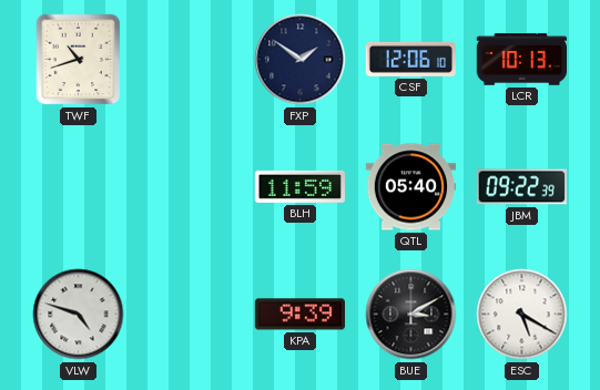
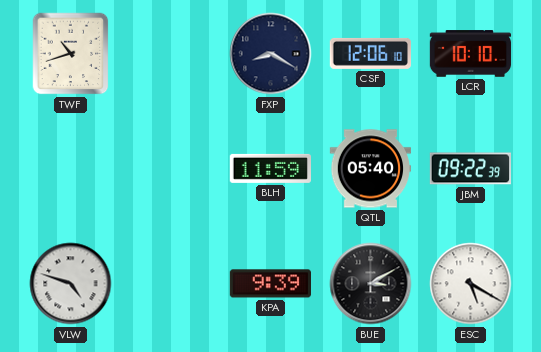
FXP: 1:51 -> 8:20 (271, 54)
LCR: 10:13 -> 10:10 (471, 54)
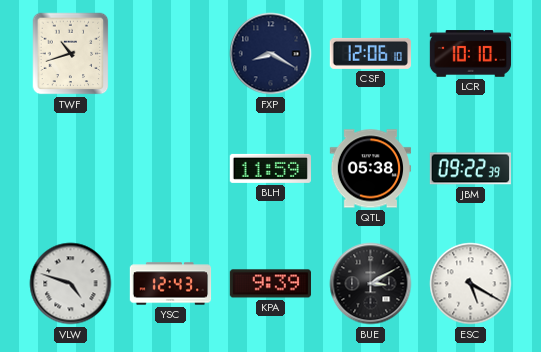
QTL: 05:40 -> 05:38 (370, 169)
YSC: none -> 12:43 (171, 284)
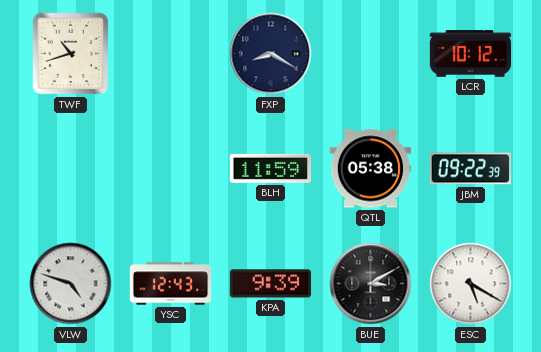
CSF: 12:06 -> none (370, 53)
LCR: 10:10 -> 10:12 (471, 54)
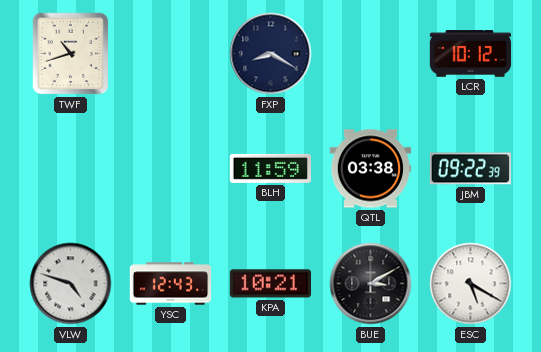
QTL: 05:38 -> 03:38 (370, 169)
KPA: 9:39 -> 10:21 (270, 284)
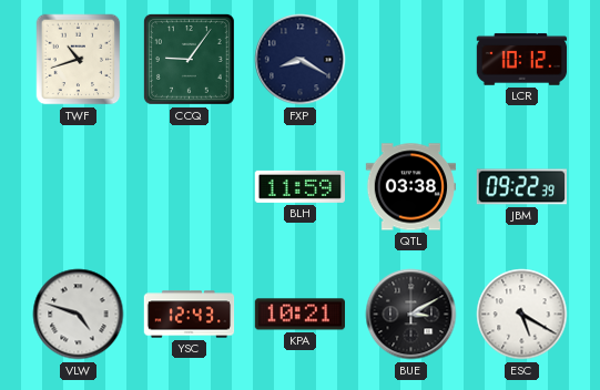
CCQ: none -> 9:06 (189, 59)
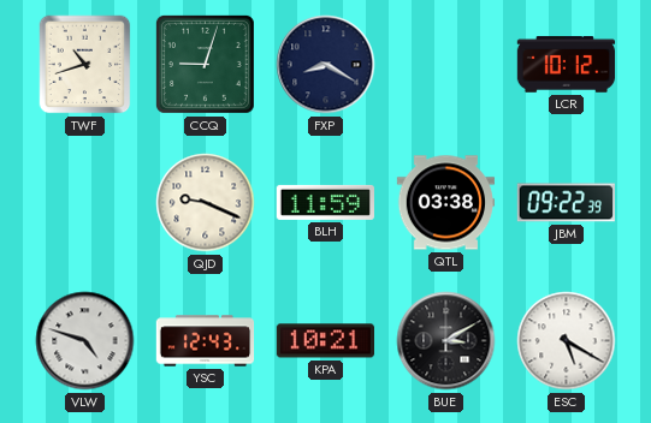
CCQ: 9:06 -> 9:03 (205, 64)
QJD: none -> 9:19 (206, 203)
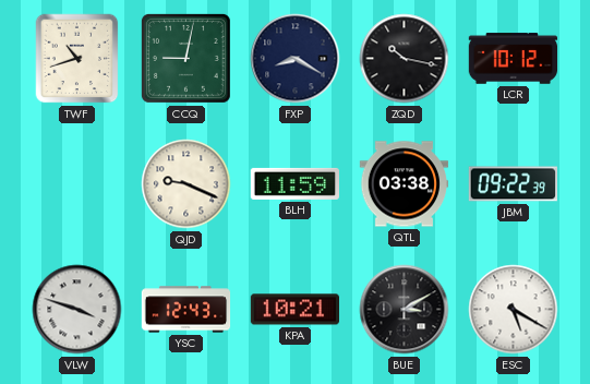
CCQ: 9:03 -> 9:02 (185, 58)
ZQD: none -> 10:17 (405, 59)
VLW: 4:48 -> 3:48 (77, 310)
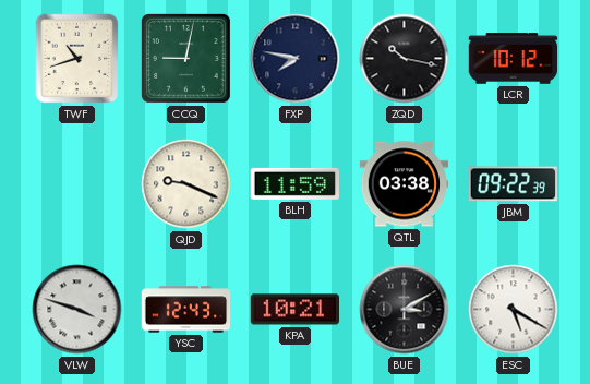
FXP: 8:20 -> 7:47 (296, 59)
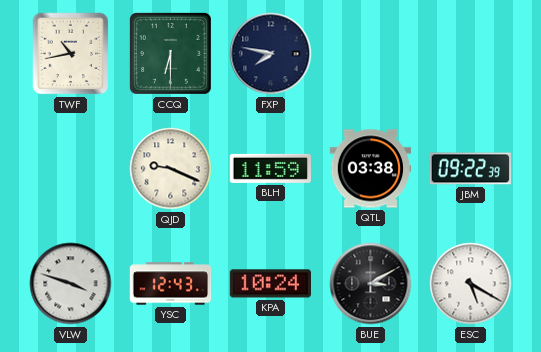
TWF: 10:42 -> 10:43 (71, 54)
CCQ: 9:02 -> 6:30 (170, 53)
ZQD: 10:17 -> none (405, 59)
LCR: 10:12 -> none (514, 59)
KPA: 10:21 -> 10:24 (270, 284)
